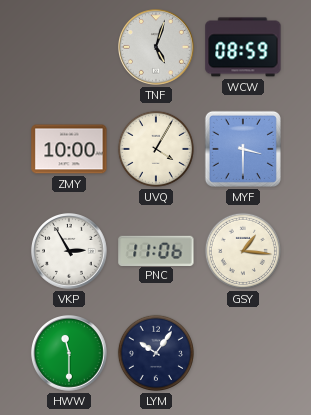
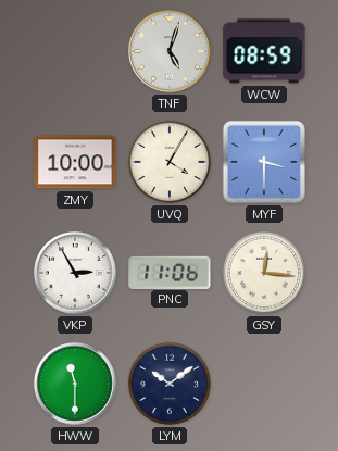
GSY: 1:16 -> 12:16 (264, 273)
LYM: 10:06 -> 10:09 (170, 384)
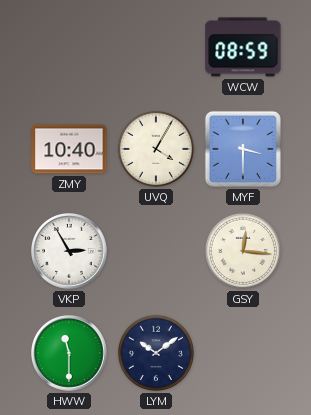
TNF: 5:03 -> none (171, 52)
ZMY: 10:00 -> 10:40 (69, 149)
PNC: 11:06 -> none (170, 272)
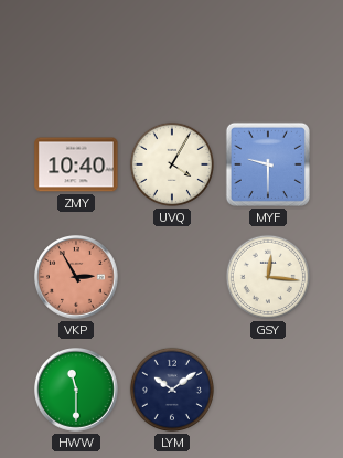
WCW: 08:59 -> none (243, 47)
MYF: 3:30 -> 9:30 (268, 164)
VKP dial: white -> salmon (77, 278)
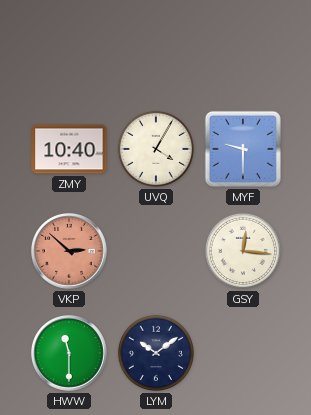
VKP: 2:55 -> 2:52 (70, 252)
